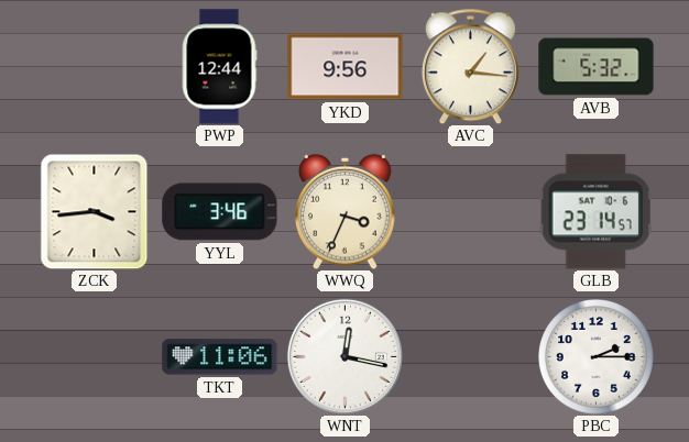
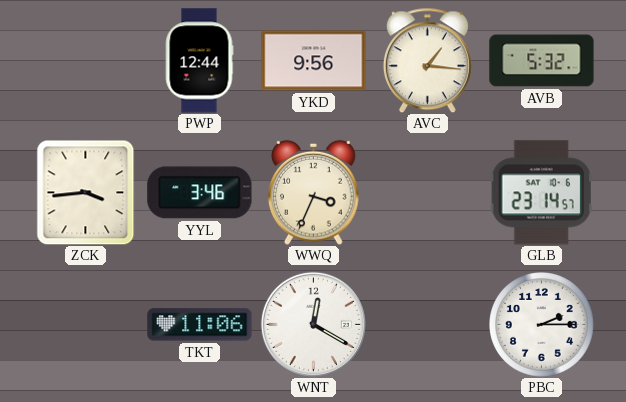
WNT: 12:17 -> 12:20 (313, 324)
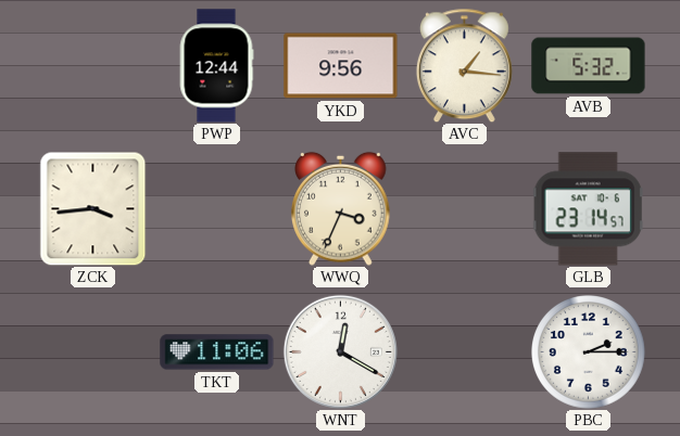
YYL: 3:46 -> none (200, 193)
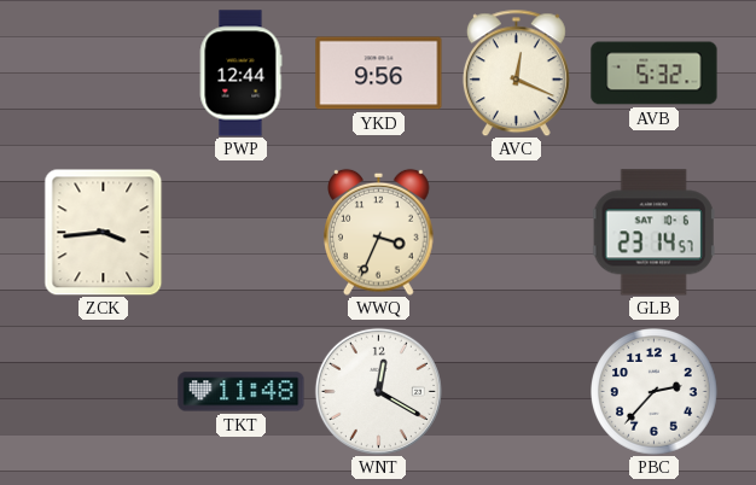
AVC: 1:16 -> 12:19 (516, 72)
TKT: 11:06 -> 11:48 (242, 392)
PBC: 2:15 -> 2:37 (655, 392)
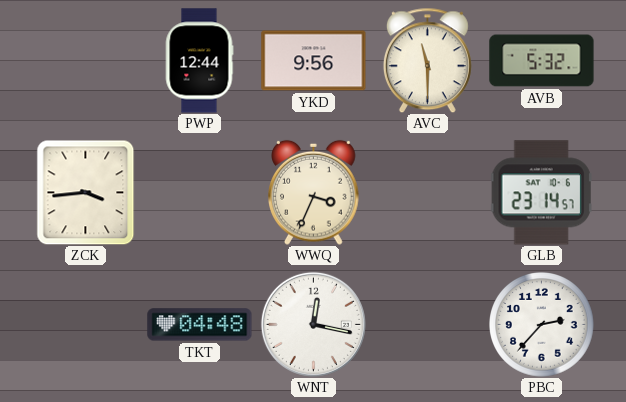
AVC: 12:19 -> 11:30 (427, 60)
TKT: 11:48 -> 04:48 (200, 325)
WNT: 12:20 -> 12:17 (313, 324)
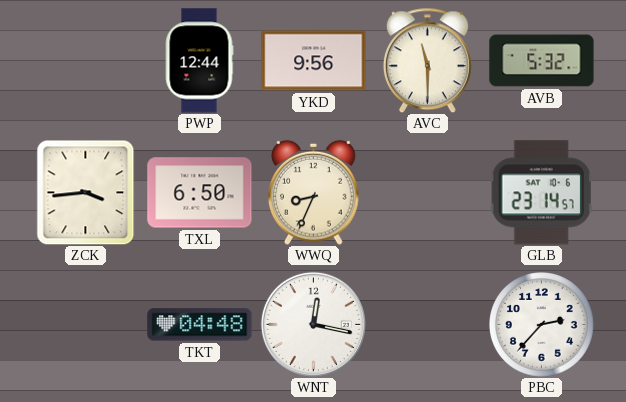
TXL: none -> 6:50 (200, 193)
WWQ: 3:34 -> 8:34 (314, 192)
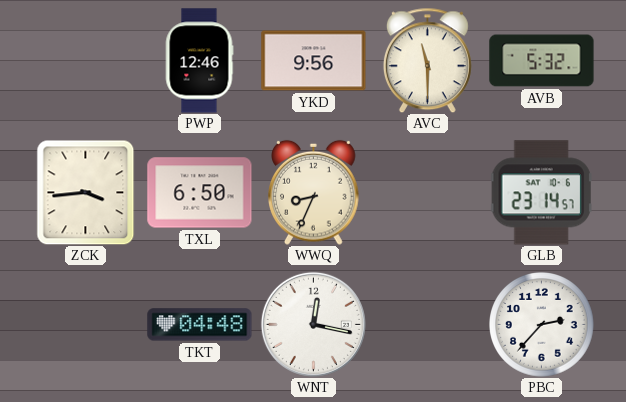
PWP: 12:44 -> 12:46 (199, 61)
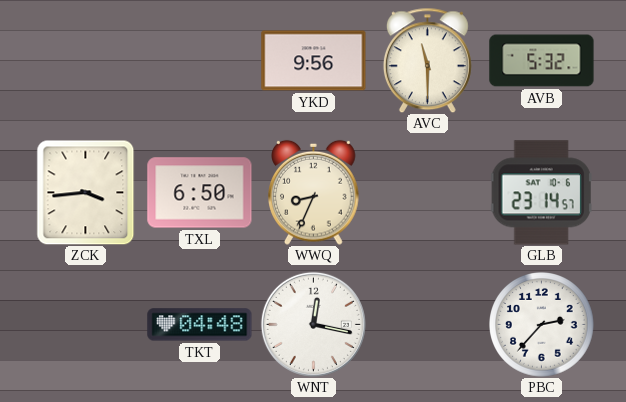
PWP: 12:46 -> none (199, 61)
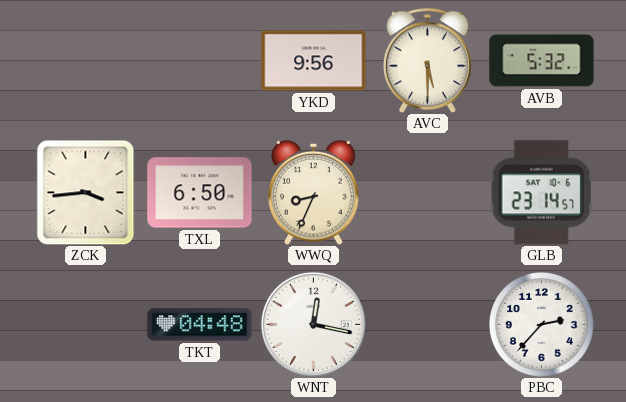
AVC: 11:30 -> 5:30 (427, 60)
